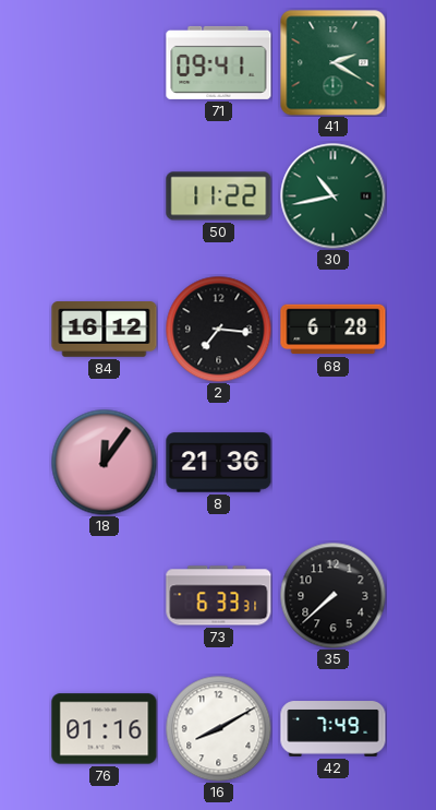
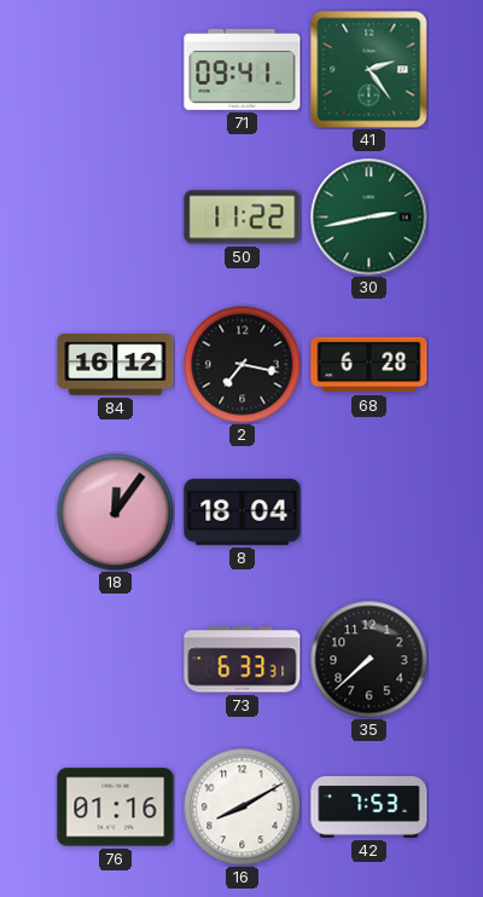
41: 2:20 -> 2:24 (369, 70)
30: 10:43 -> 2:43 (369, 218)
2: 7:16 -> 7:17 (241, 364)
8: 21:36 -> 18:04 (243, 513)
42: 7:49 -> 7:53 (369, 808)
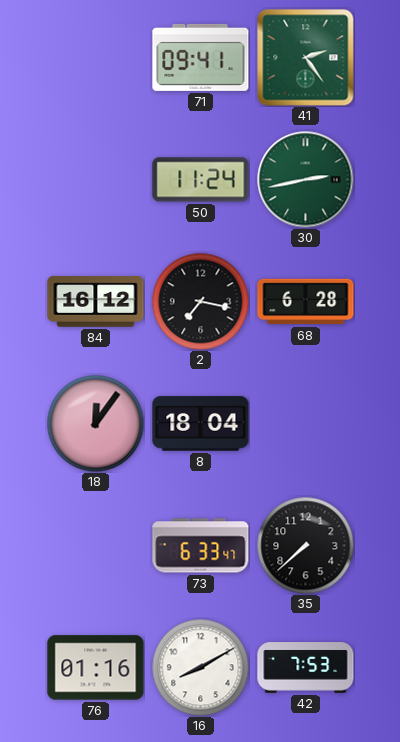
50: 11:22 -> 11:24 (201, 180)
73: 6:33:31 -> 6:33:47 (201, 546)
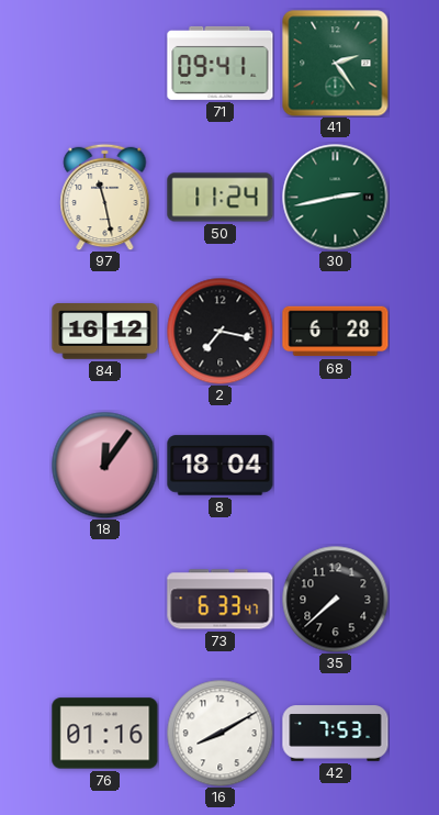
97: none -> 11:28 (105, 197)
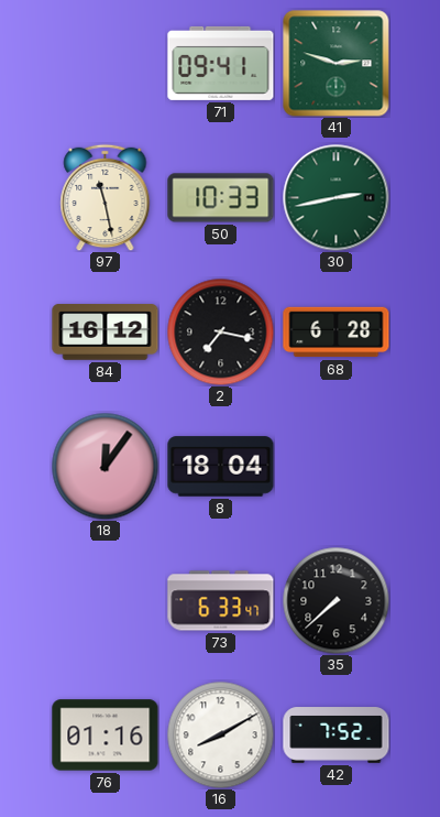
41: 2:24 -> 2:48 (337, 64)
50: 11:24 -> 10:33 (221, 198)
42: 7:53 -> 7:52 (337, 736)
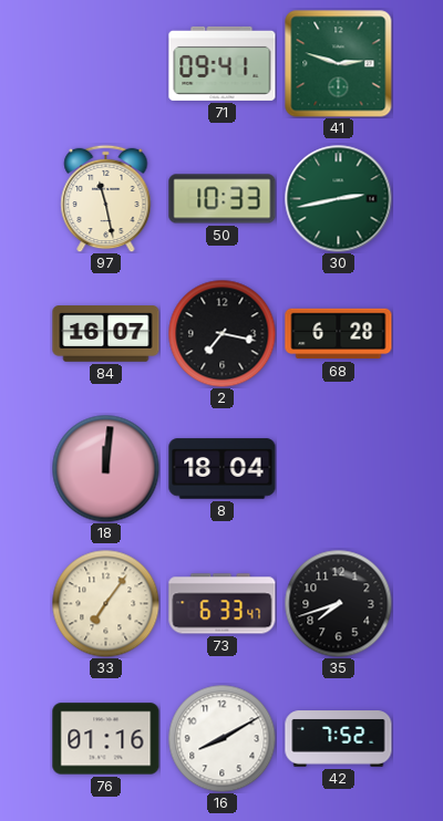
84: 16:12 -> 16:07 (106, 334)
18: 12:06 -> 12:01 (105, 468)
33: none -> 7:06 (105, 603)
35: 7:38 -> 7:42 (338, 603)
